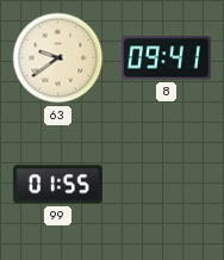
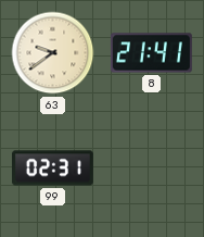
8: 09:41 -> 21:41 (151, 53)
99: 01:55 -> 02:31 (52, 169)
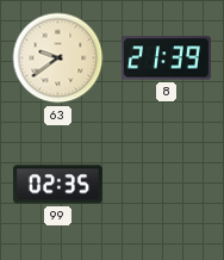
8: 21:41 -> 21:39 (166, 58)
99: 02:31 -> 02:35 (57, 185)
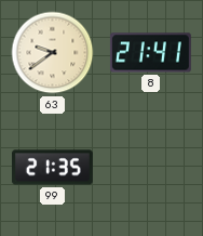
8: 21:39 -> 21:41 (150, 53)
99: 02:35 -> 21:35 (52, 168)
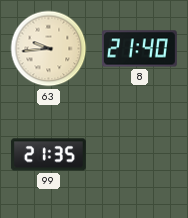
63: 9:39 -> 9:44 (49, 49)
8: 21:41 -> 21:40 (139, 49)
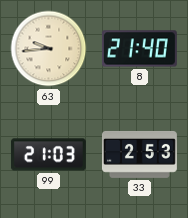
99: 21:35 -> 21:03 (48, 155)
33: none -> 2:53 (139, 154)
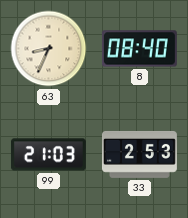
63: 9:44 -> 8:34 (49, 49)
8: 21:40 -> 08:40 (139, 49)
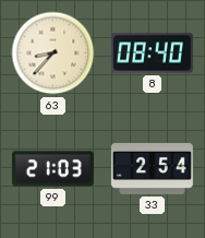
63: 8:34 -> 8:37 (53, 53)
33: 2:53 -> 2:54 (152, 168)
